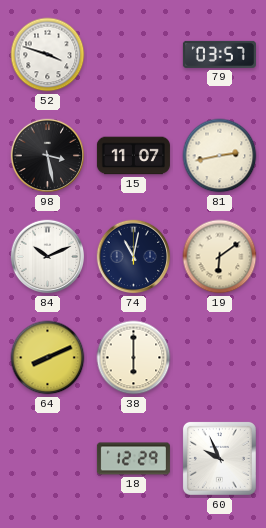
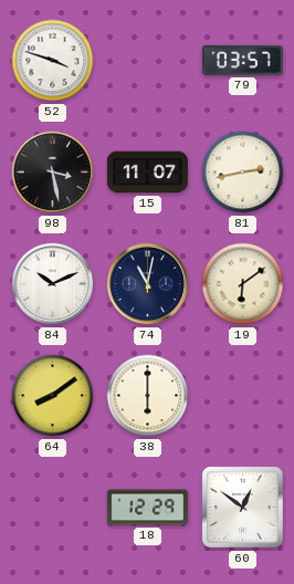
64: 8:11 -> 8:09 (53, 396)
60: 9:56 -> 12:51 (242, 507)
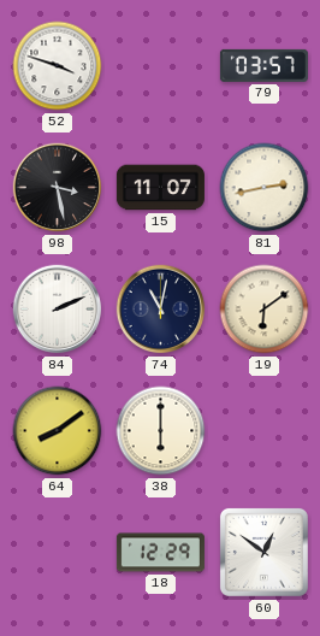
84: 10:11 -> 2:11 (58, 310)
